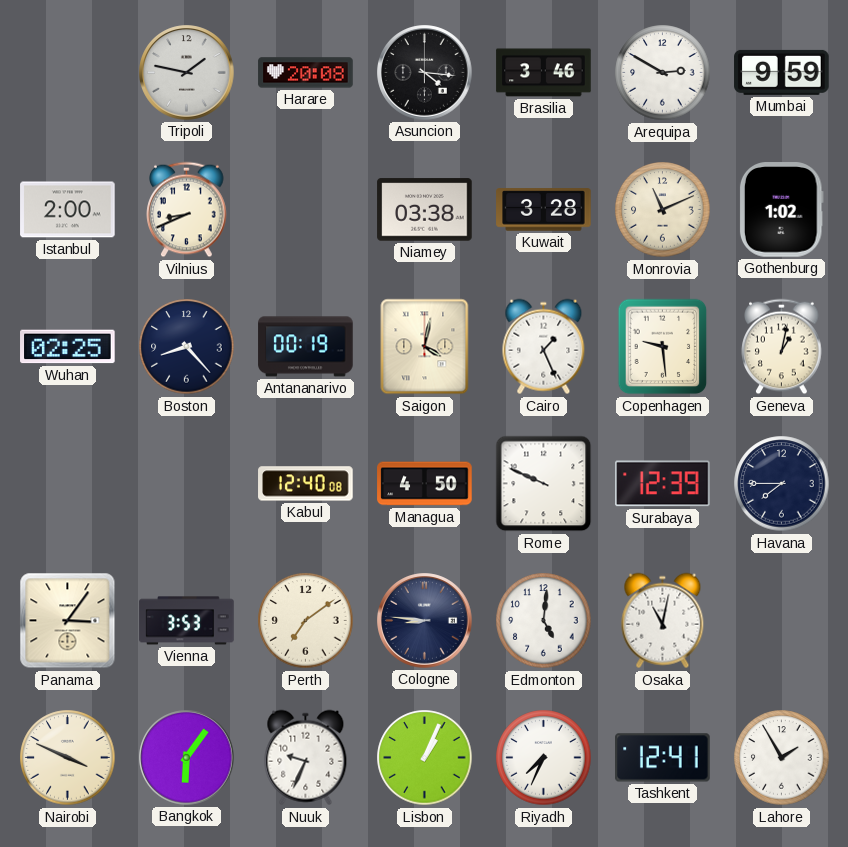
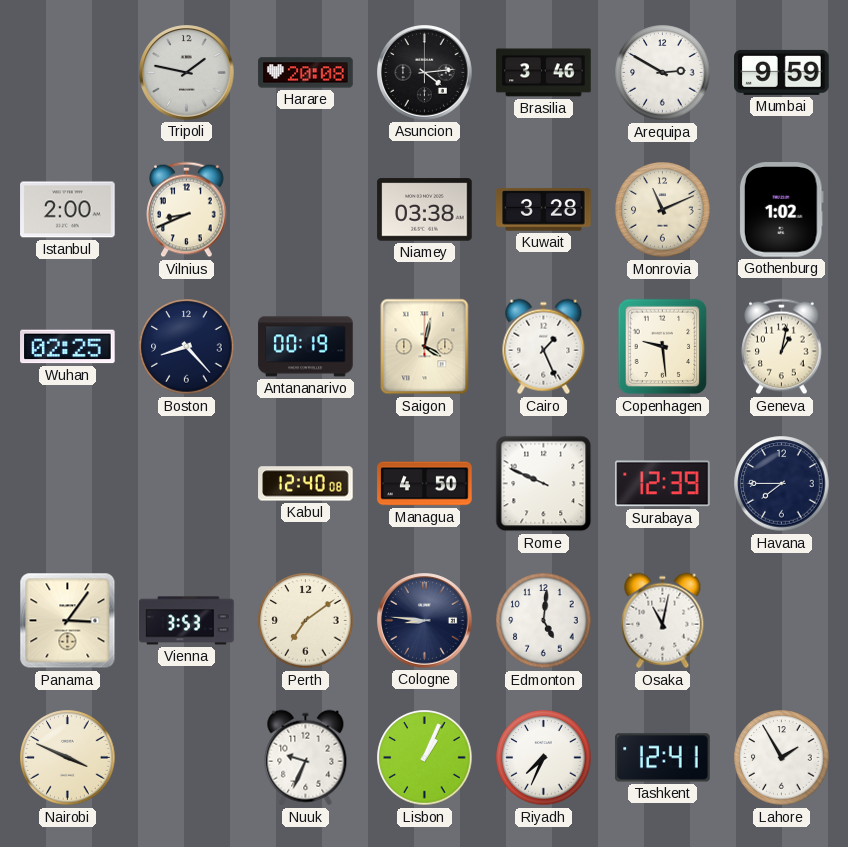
Asuncion: 4:16 -> 4:14 (425, 73)
Bangkok: 6:06 -> none (187, 758)
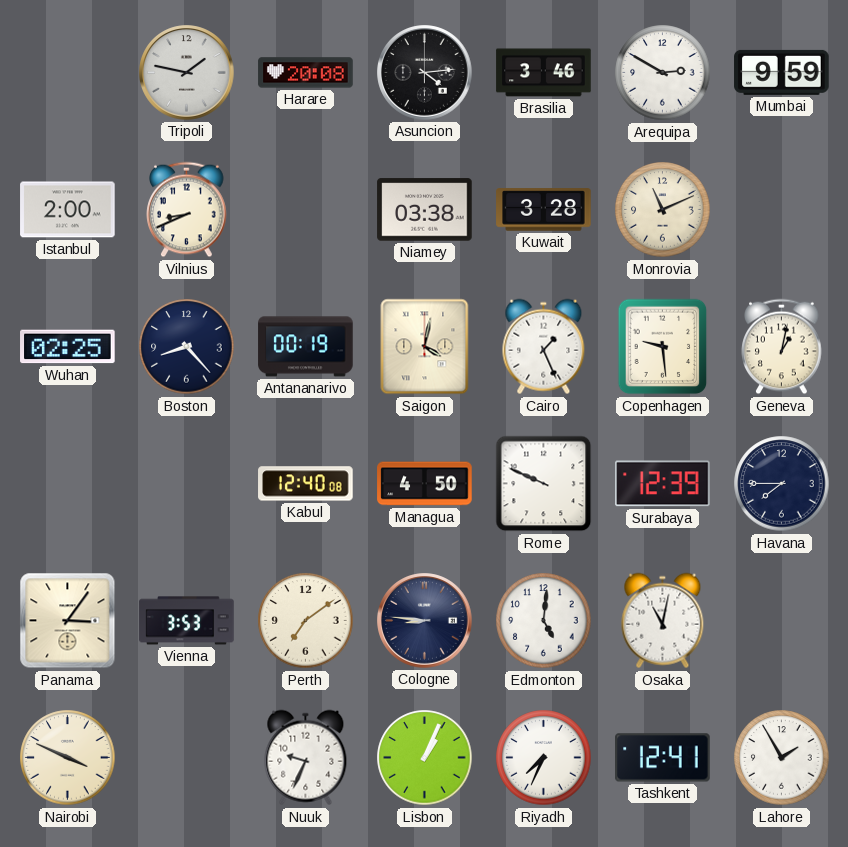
Gothenburg: 1:02 -> none (781, 210)
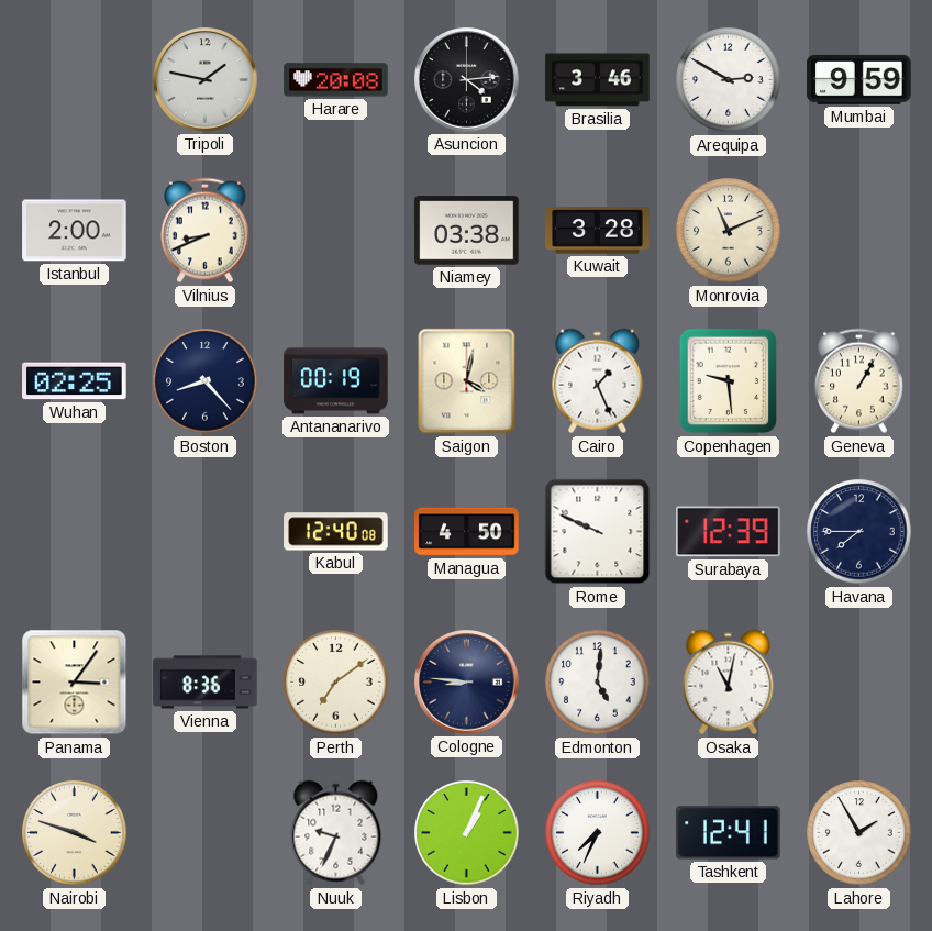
Geneva: 1:02 -> 1:05 (859, 381)
Vienna: 3:53 -> 8:36 (206, 683)
Nairobi: 3:49 -> 3:48 (75, 833)
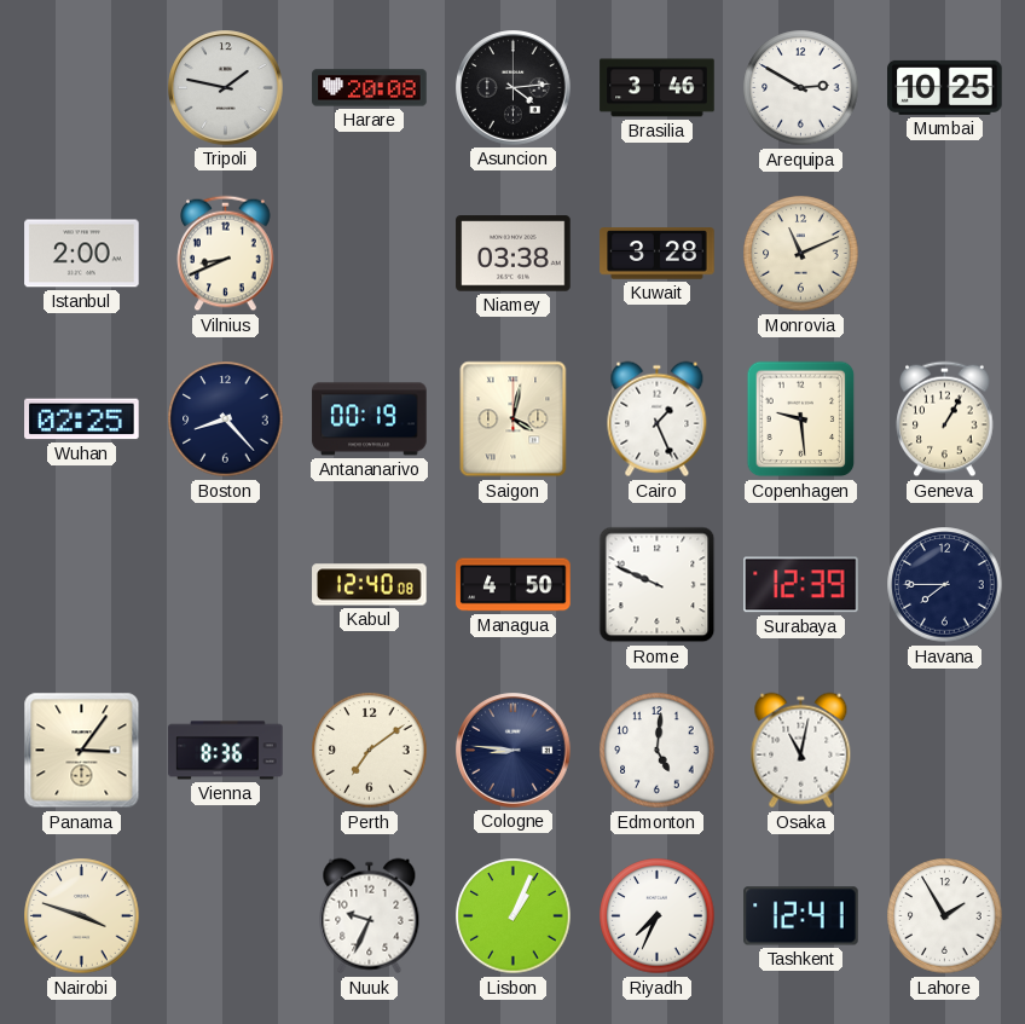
Mumbai: 9:59 -> 10:25 (945, 87)
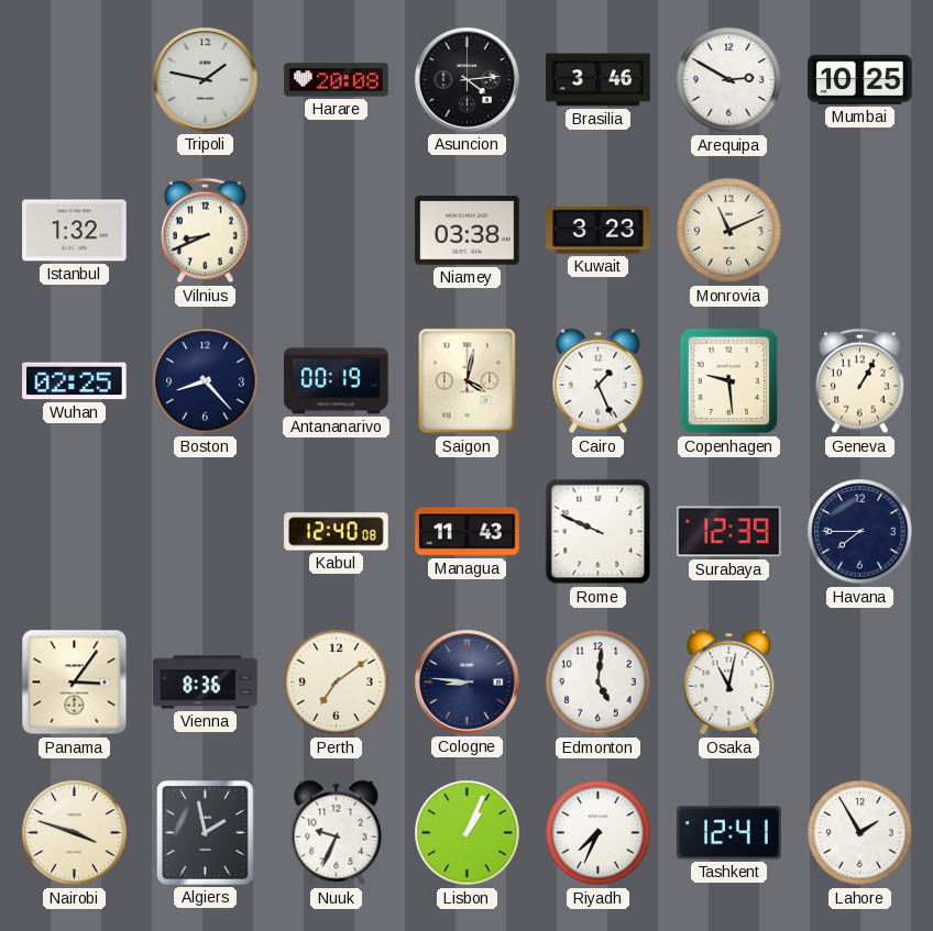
Istanbul: 2:00 -> 1:32 (75, 231)
Kuwait: 3:28 -> 3:23 (599, 231)
Managua: 4:50 -> 11:43 (468, 532)
Algiers: none -> 1:58 (205, 832)
